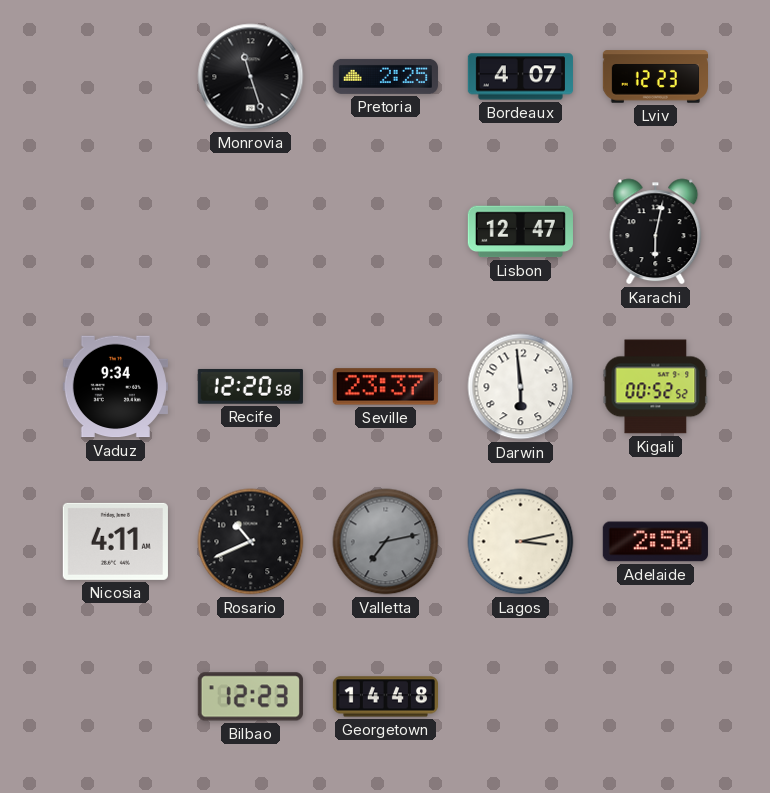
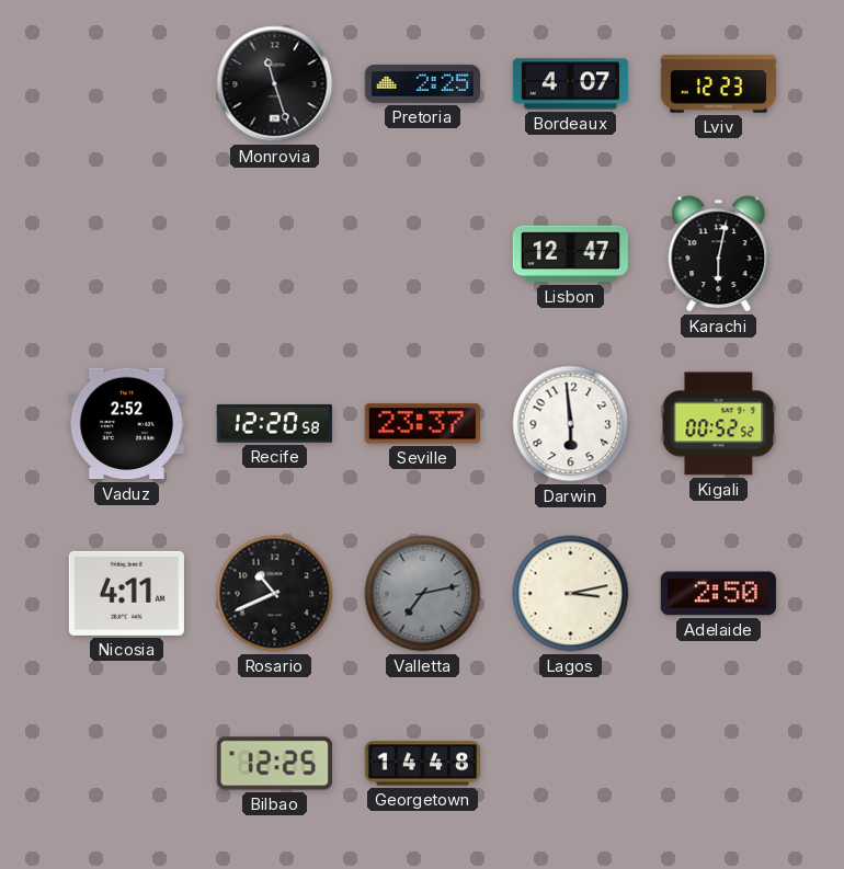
Vaduz: 9:34 -> 2:52 (126, 424)
Bilbao: 12:23 -> 12:25 (274, 764)
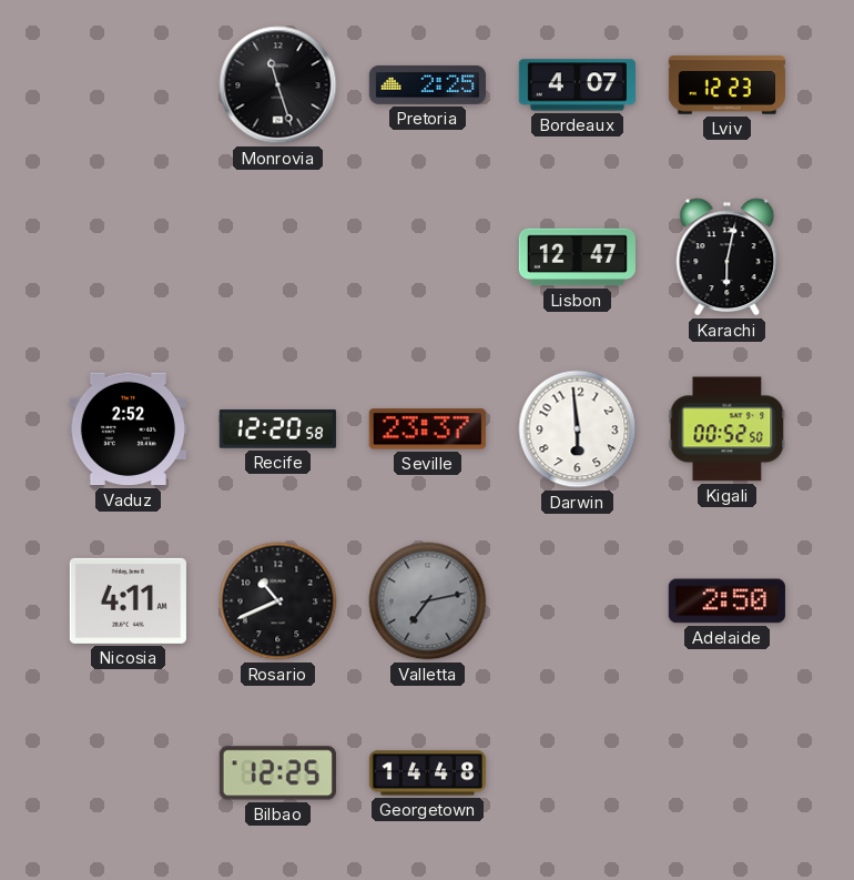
Kigali: 00:52:52 -> 00:52:50 (728, 429)
Lagos: 3:13 -> none (571, 594)
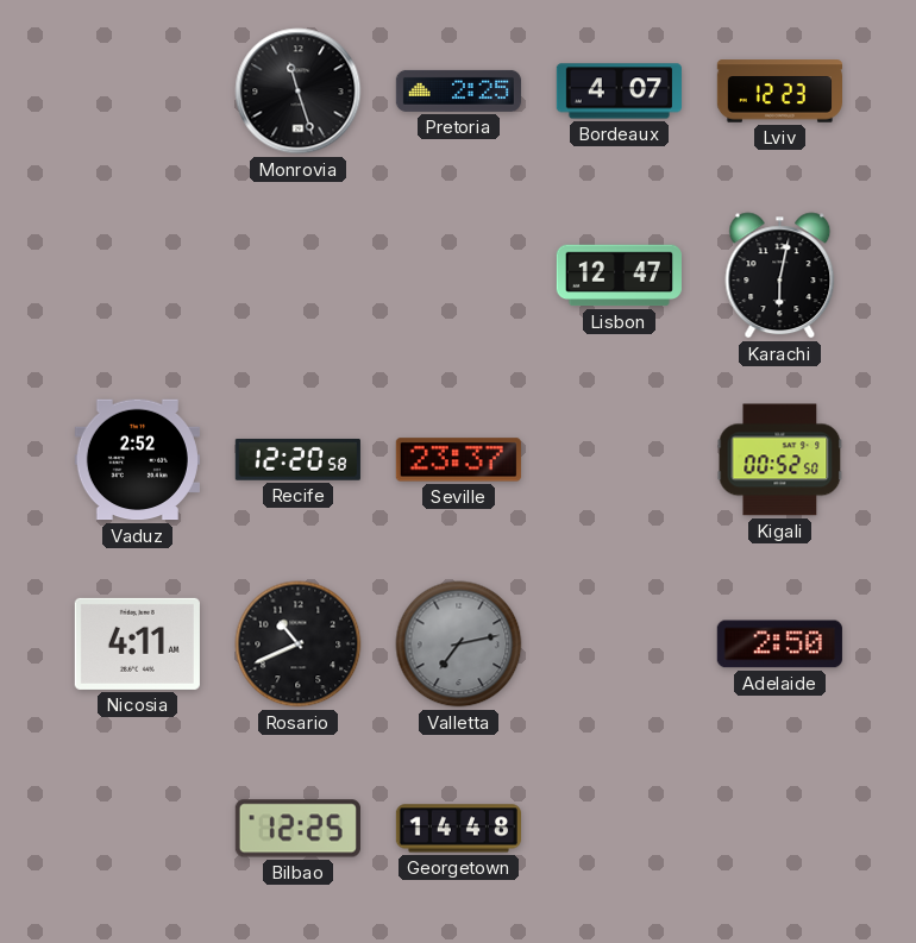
Darwin: 5:59 -> none (578, 429)
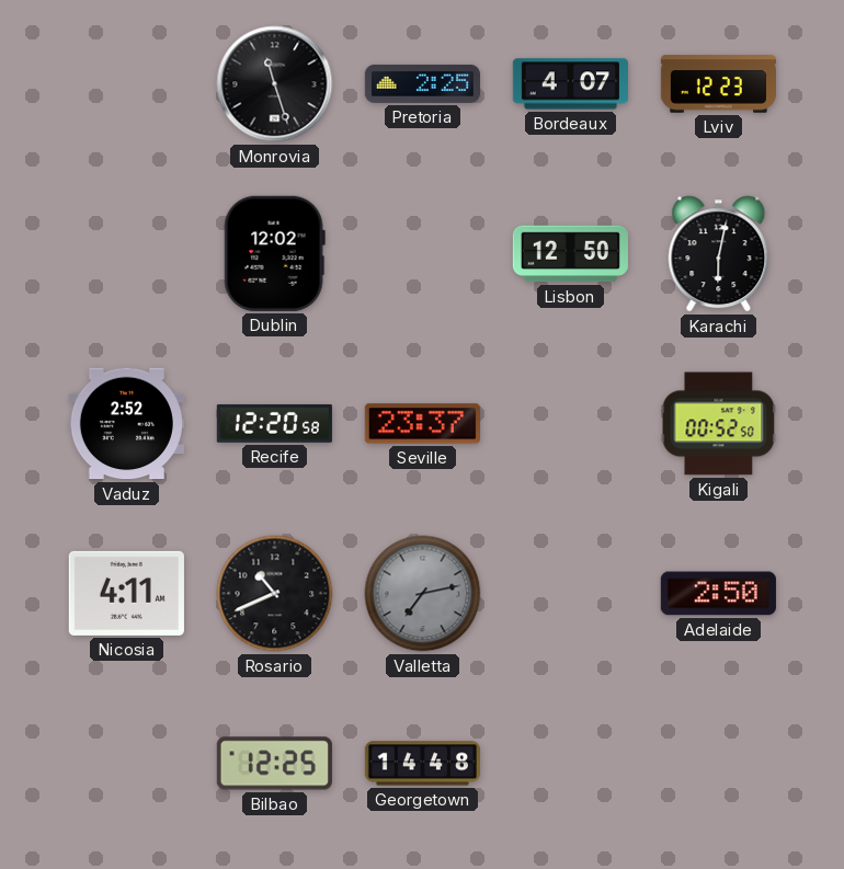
Dublin: none -> 12:02 (274, 253)
Lisbon: 12:47 -> 12:50 (570, 254)
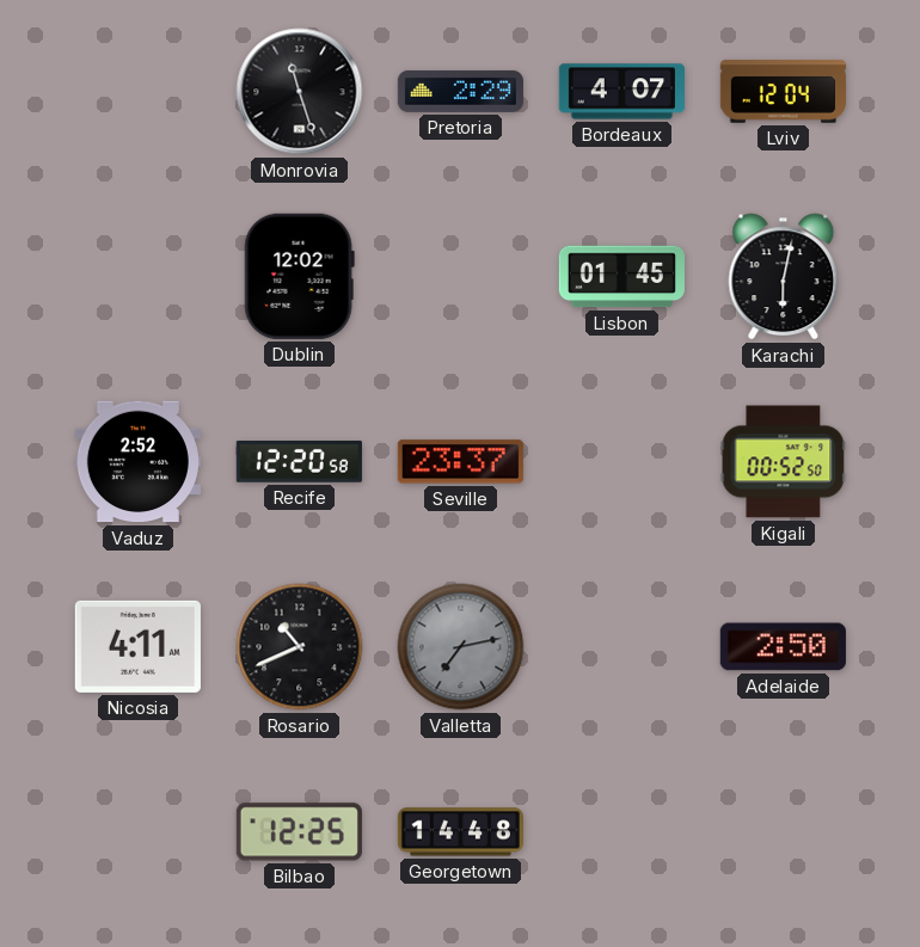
Pretoria: 2:25 -> 2:29 (460, 91)
Lviv: 12:23 -> 12:04 (783, 92)
Lisbon: 12:50 -> 01:45 (621, 277)
